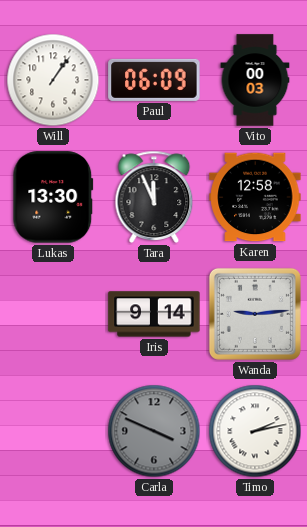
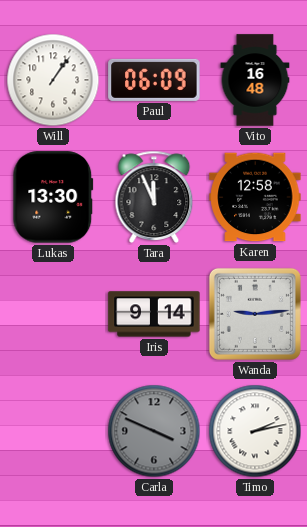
Vito: 00:03 -> 16:48 (255, 80)
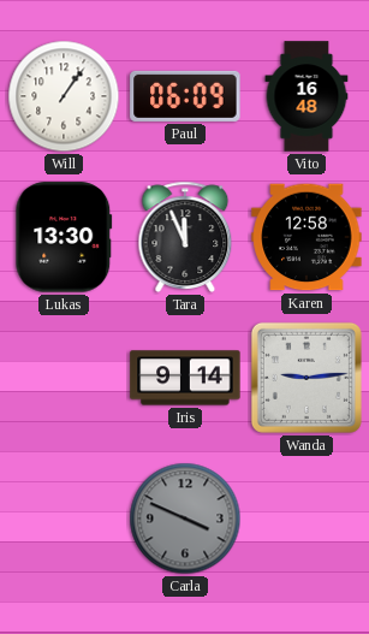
Timo: 2:13 -> none (255, 431)
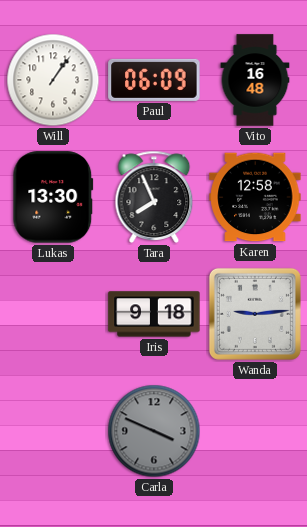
Tara: 11:56 -> 7:56 (154, 197)
Iris: 9:14 -> 9:18 (154, 314)
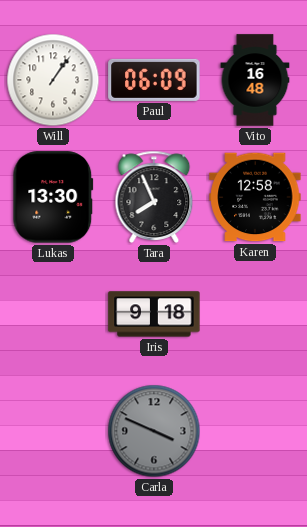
Wanda: 9:14 -> none (255, 314)
